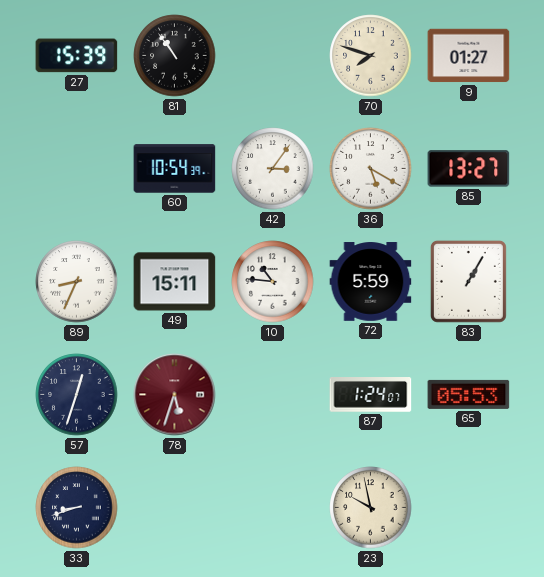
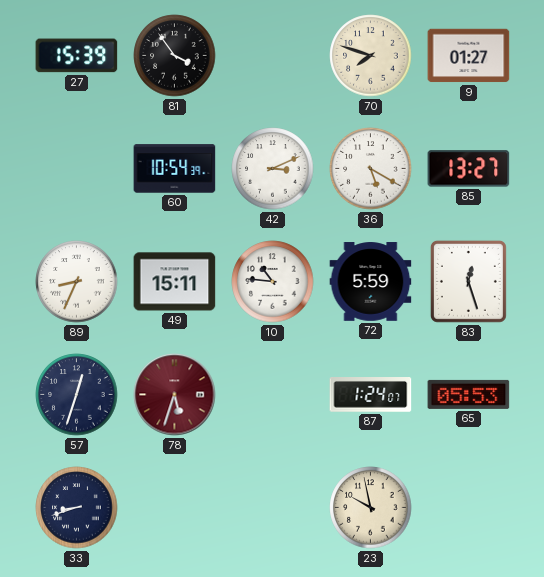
81: 10:54 -> 3:54 (175, 56)
42: 3:06 -> 3:11 (273, 169)
83: 1:05 -> 12:27 (468, 281)
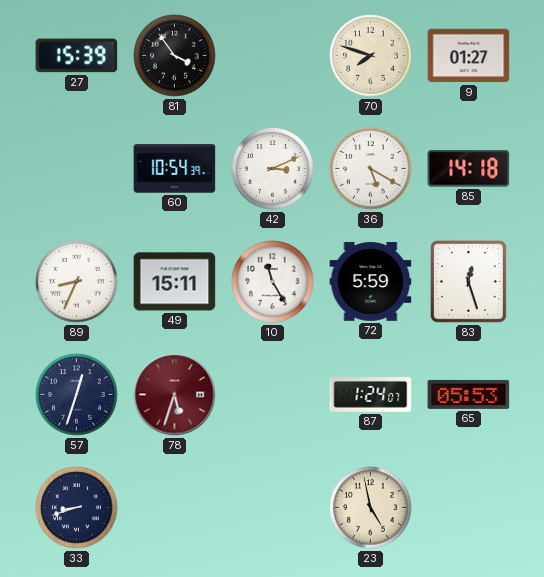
85: 13:27 -> 14:18 (469, 169)
10: 10:46 -> 11:25 (273, 282)
23: 9:58 -> 4:58 (371, 508)
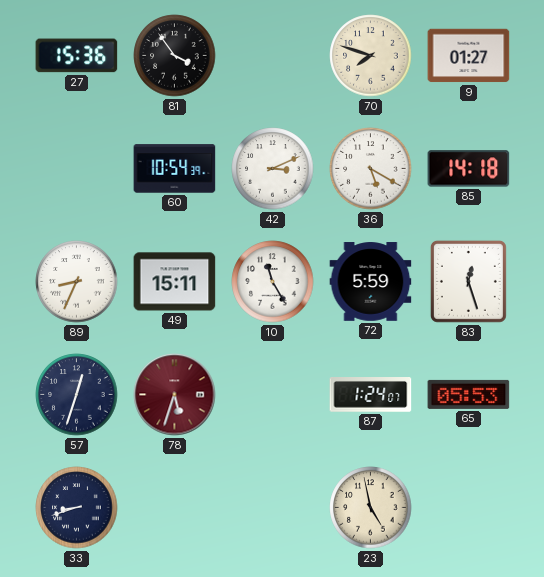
27: 15:39 -> 15:36 (77, 56)
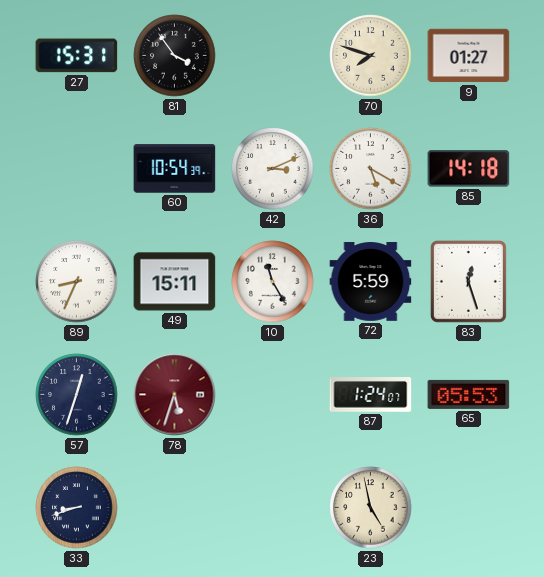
27: 15:36 -> 15:31 (77, 56)
